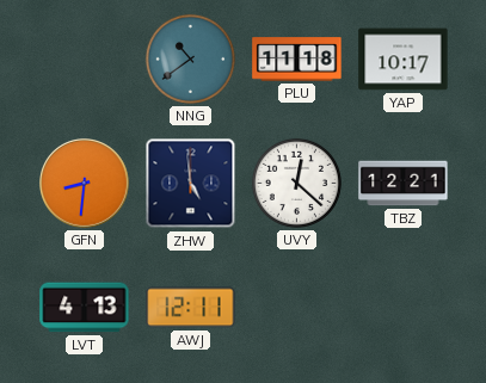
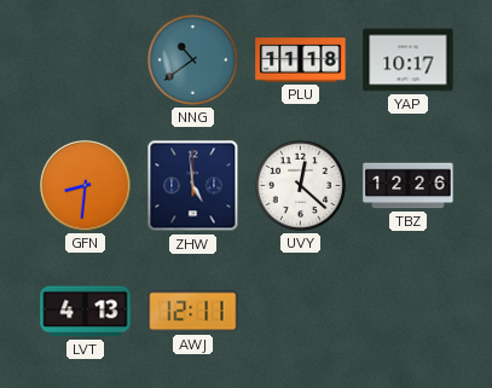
TBZ: 12:21 -> 12:26 (409, 186)
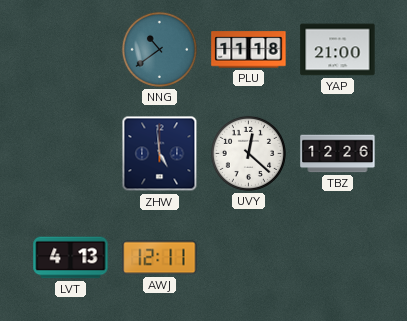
YAP: 10:17 -> 21:00 (338, 50)
GFN: 8:31 -> none (86, 186)
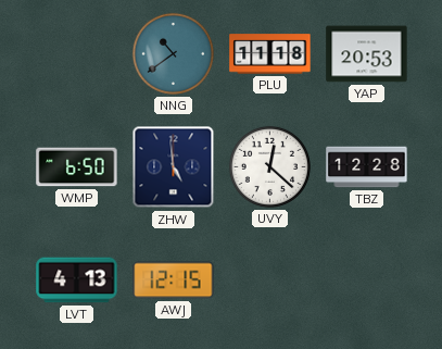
YAP: 21:00 -> 20:53 (367, 54)
WMP: none -> 6:50 (77, 167)
TBZ: 12:26 -> 12:28 (367, 167)
AWJ: 12:11 -> 12:15 (174, 281)
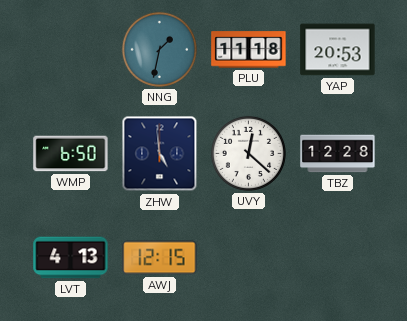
NNG: 10:39 -> 1:32 (159, 49)
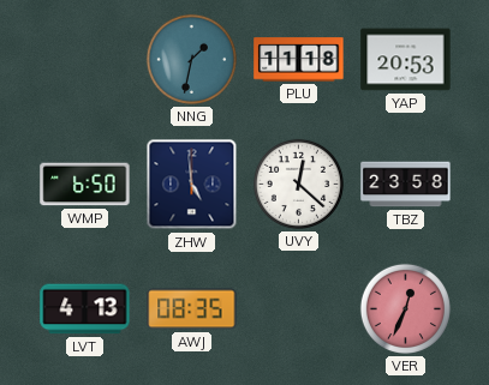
TBZ: 12:28 -> 23:58 (406, 185)
AWJ: 12:15 -> 08:35 (192, 309)
VER: none -> 12:34 (405, 308)
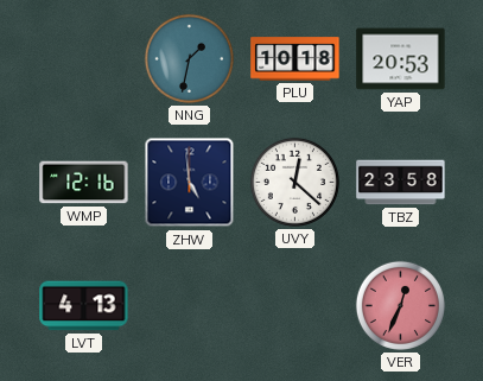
PLU: 11:18 -> 10:18 (295, 59)
WMP: 6:50 -> 12:16 (84, 183)
AWJ: 08:35 -> none (192, 309)
